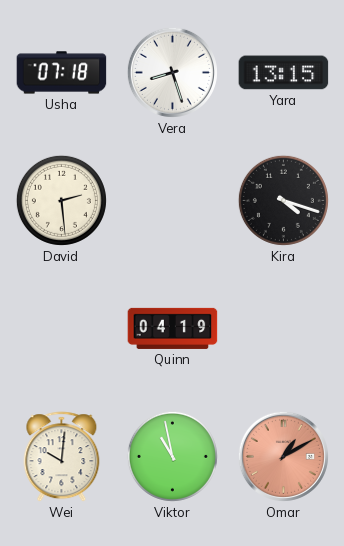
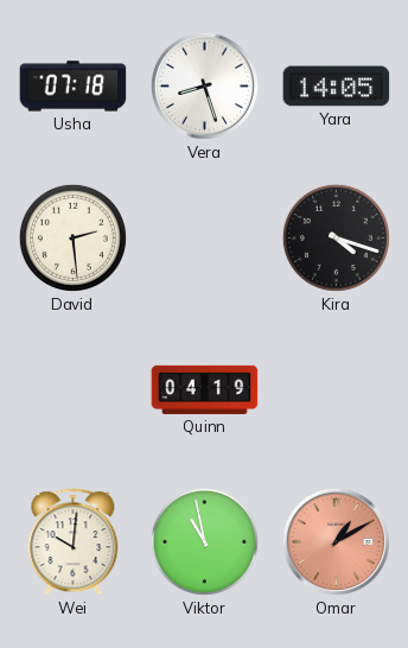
Yara: 13:15 -> 14:05 (337, 87)
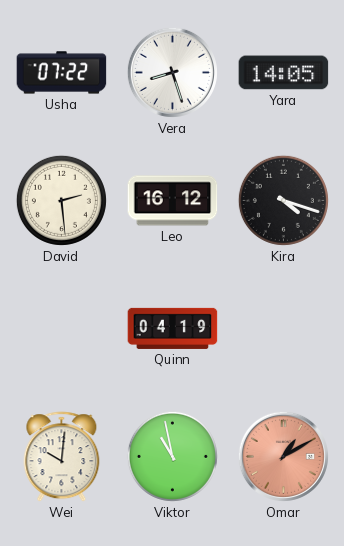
Usha: 07:18 -> 07:22 (62, 73)
Leo: none -> 16:12 (173, 201)
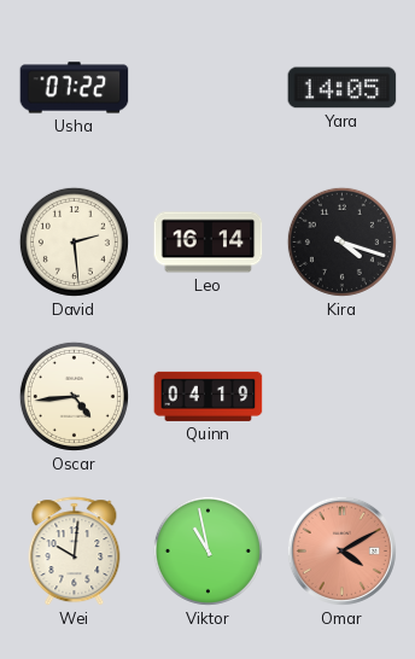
Vera: 8:27 -> none (172, 72)
Leo: 16:12 -> 16:14 (209, 243)
Oscar: none -> 4:44 (74, 396)
Omar: 1:10 -> 4:10 (341, 550)
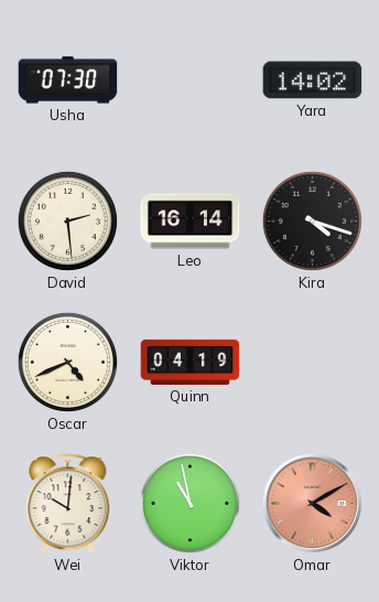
Usha: 07:22 -> 07:30 (68, 80)
Yara: 14:05 -> 14:02 (313, 80)
Oscar: 4:44 -> 4:41 (67, 362)
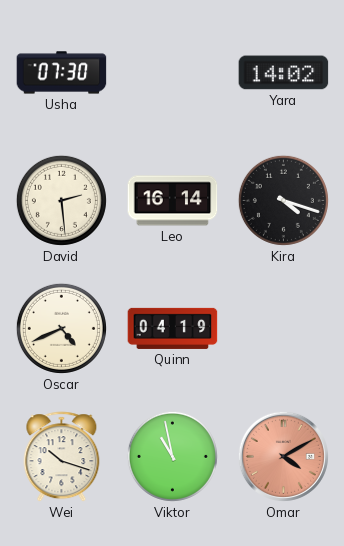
Wei: 10:01 -> 10:18 (62, 457)
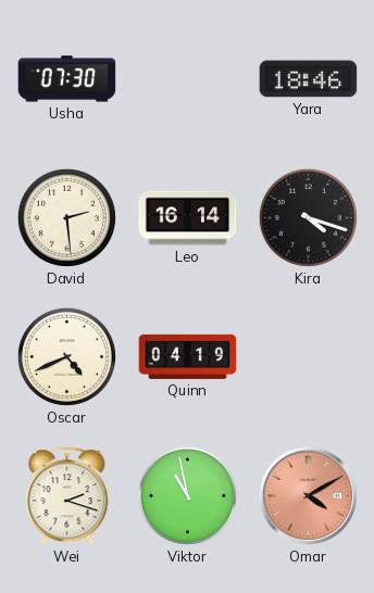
Yara: 14:02 -> 18:46 (309, 79)
Wei: 10:18 -> 2:18 (67, 496)
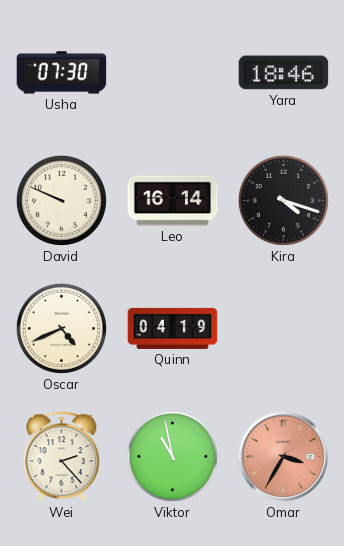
David: 2:29 -> 9:49 (61, 200)
Wei: 2:18 -> 2:23 (62, 457)
Omar: 4:10 -> 3:35 (283, 456)
